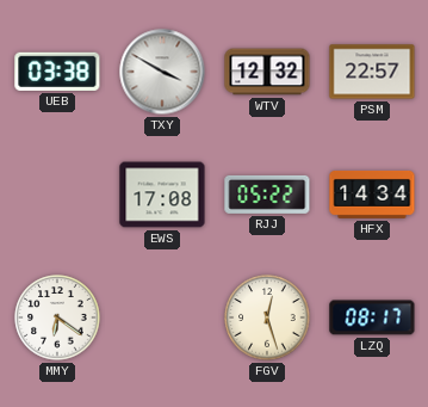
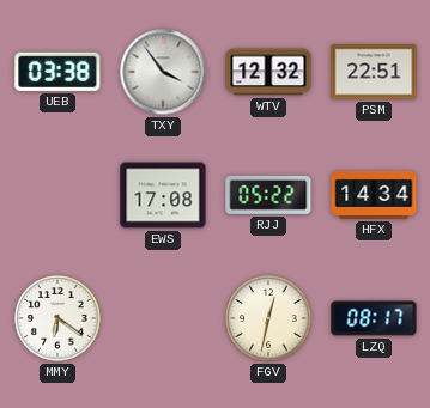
TXY: 3:50 -> 3:54 (163, 72)
PSM: 22:57 -> 22:51 (374, 72)
FGV: 12:27 -> 12:32 (268, 318)
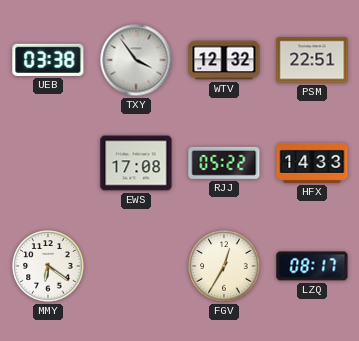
HFX: 14:34 -> 14:33 (312, 163)
FGV: 12:32 -> 12:35 (224, 266)
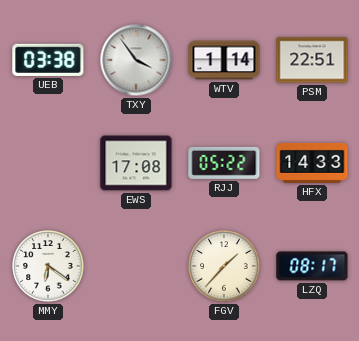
WTV: 12:32 -> 1:14 (224, 60)
FGV: 12:35 -> 1:37 (224, 266)
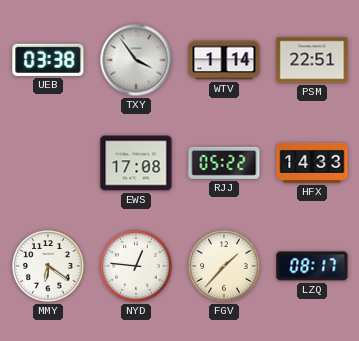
NYD: none -> 12:46 (136, 266)
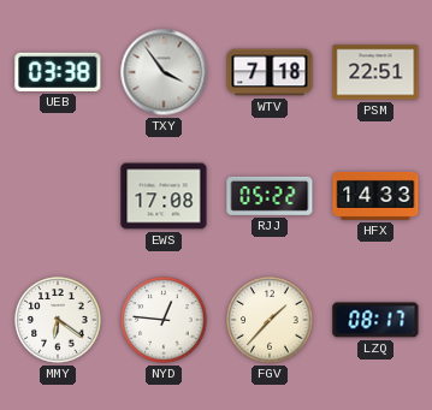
WTV: 1:14 -> 7:18 (270, 72)
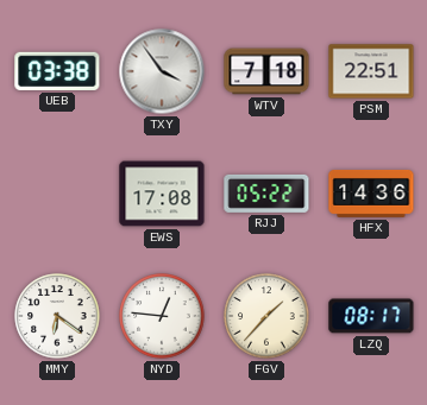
HFX: 14:33 -> 14:36 (371, 194)
